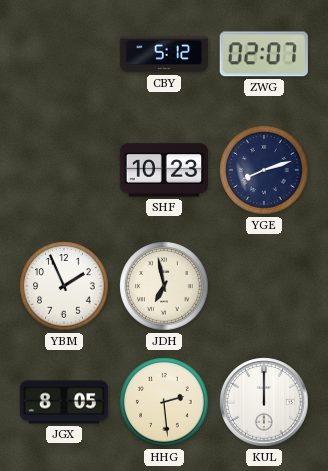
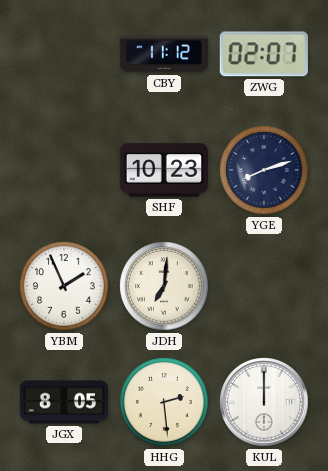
CBY: 5:12 -> 11:12 (163, 54)
JDH: 6:58 -> 7:01 (164, 286)
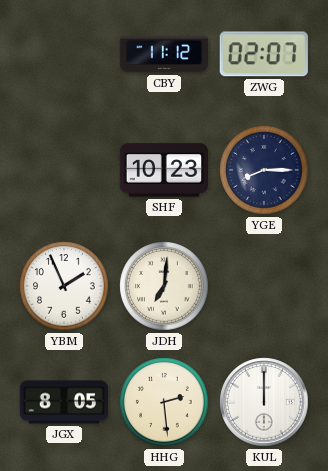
YGE: 8:12 -> 8:15 (264, 170)
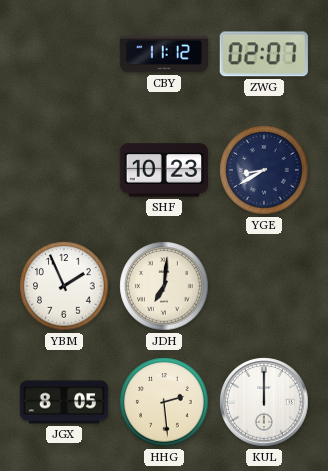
YGE: 8:15 -> 8:40 (264, 170)
